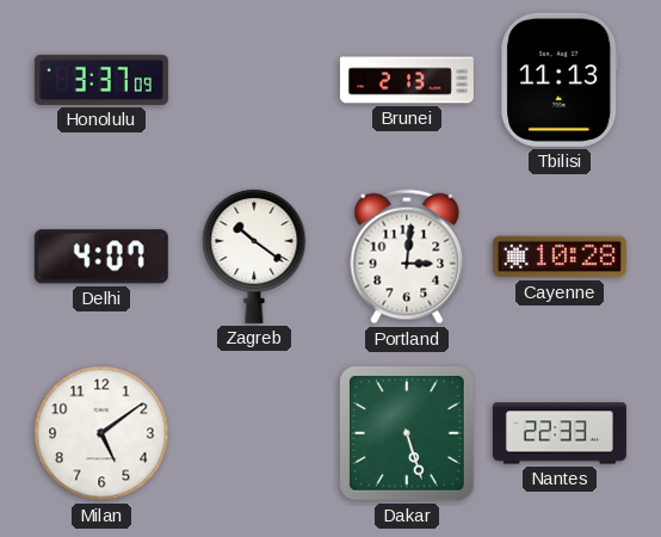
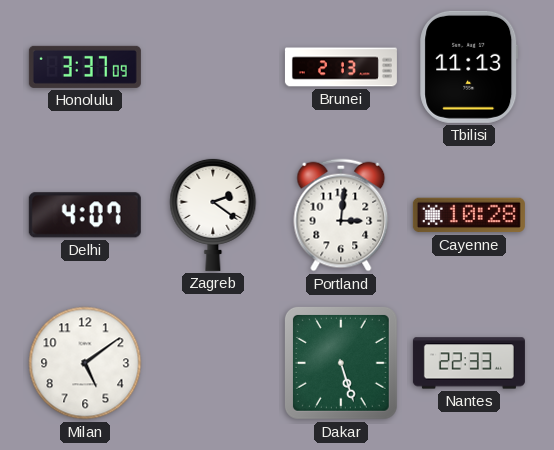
Zagreb: 10:21 -> 2:21 (213, 214)
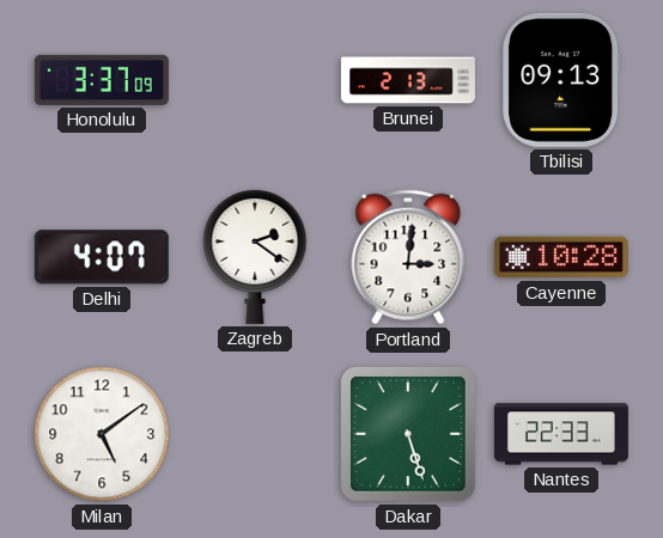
Tbilisi: 11:13 -> 09:13 (561, 80)
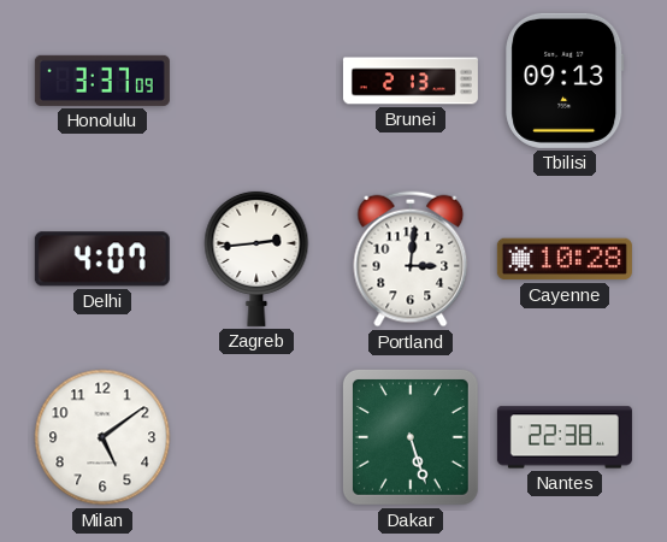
Zagreb: 2:21 -> 2:44 (256, 258)
Nantes: 22:33 -> 22:38 (565, 437)
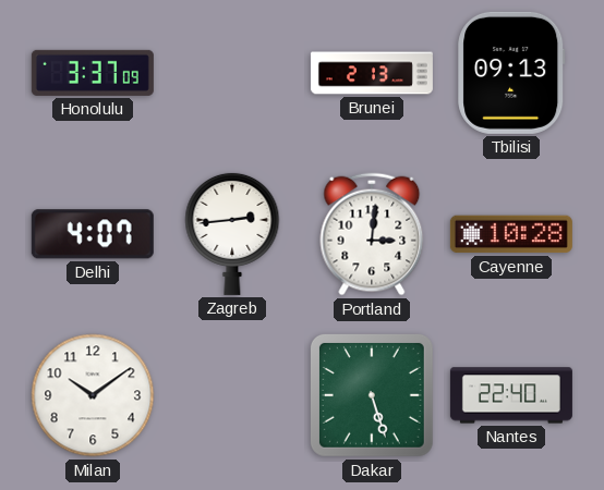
Milan: 5:09 -> 10:09 (93, 395)
Nantes: 22:38 -> 22:40 (511, 395)
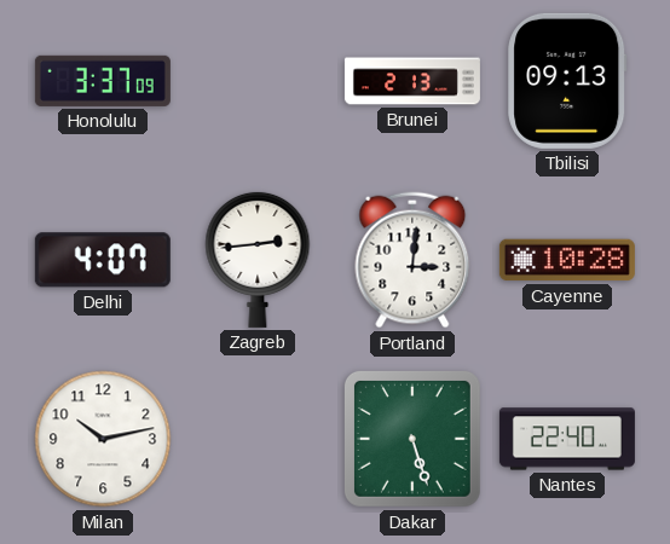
Milan: 10:09 -> 10:13 (103, 439)
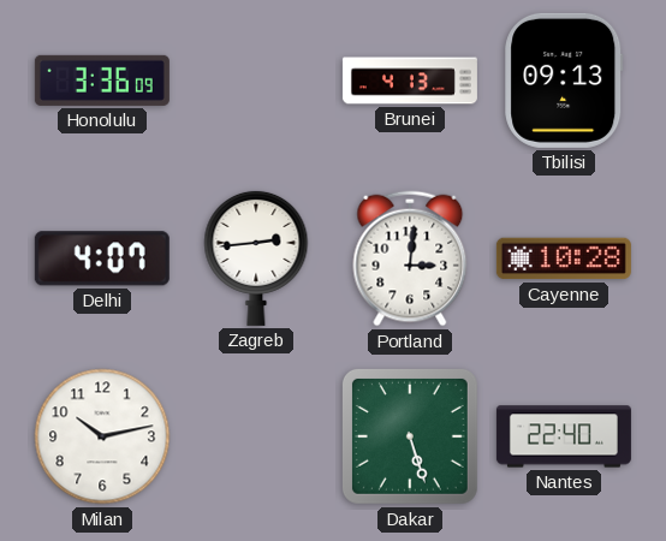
Honolulu: 3:37 -> 3:36 (102, 81)
Brunei: 2:13 -> 4:13 (410, 81)
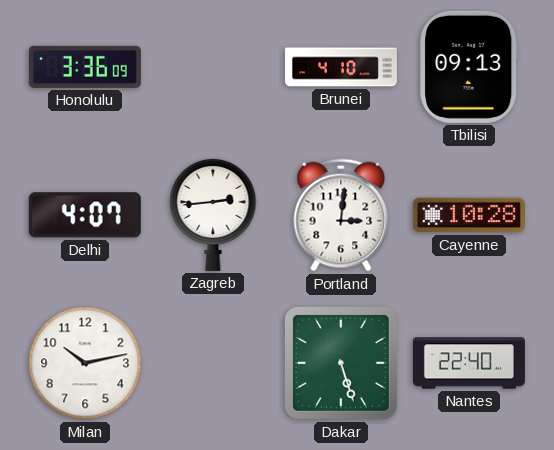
Brunei: 4:13 -> 4:10 (341, 67)
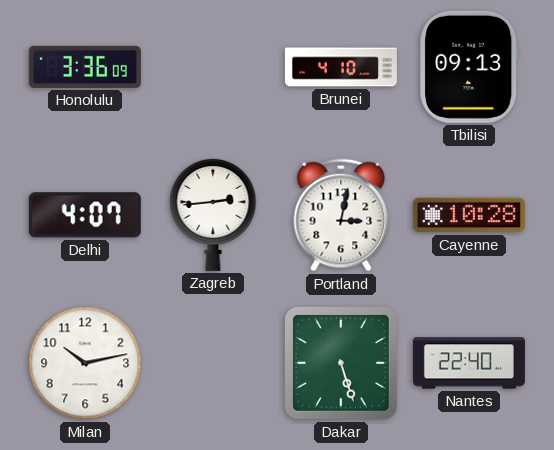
Portland: 3:01 -> 3:02 (341, 215)
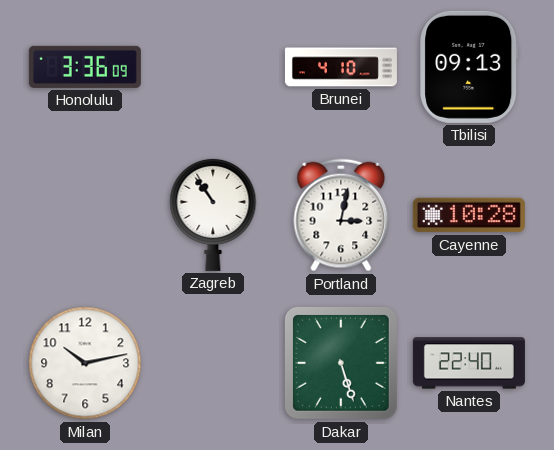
Delhi: 4:07 -> none (85, 215)
Zagreb: 2:44 -> 10:54 (213, 214)
